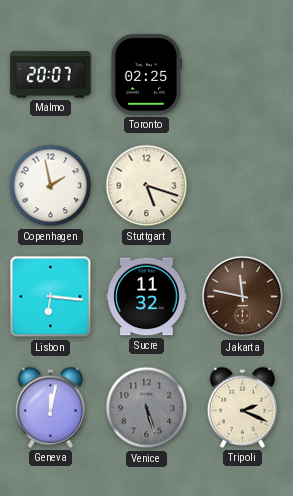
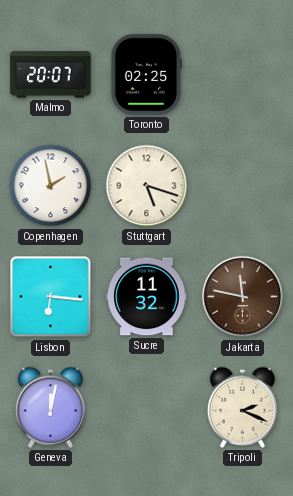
Venice: 5:27 -> none (147, 408)
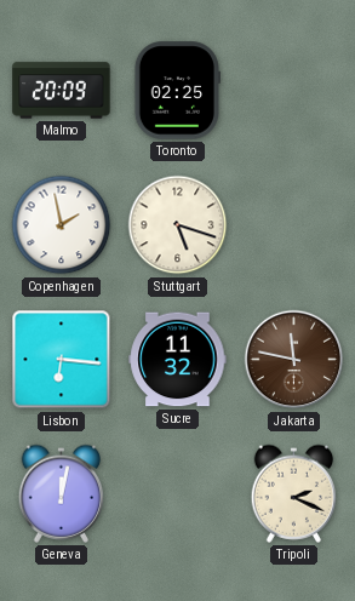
Malmo: 20:07 -> 20:09 (62, 91)
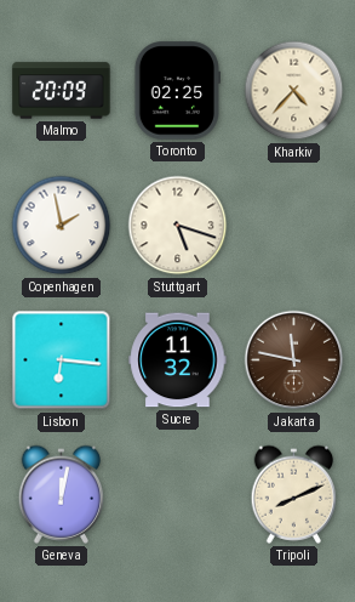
Kharkiv: none -> 4:37 (294, 91)
Tripoli: 2:19 -> 8:11 (294, 494)
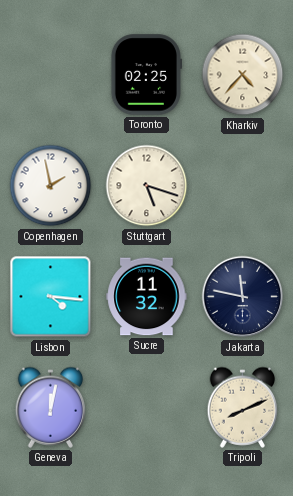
Malmo: 20:09 -> none (62, 91)
Lisbon: 6:16 -> 4:16 (51, 297)
Jakarta dial: brown -> navy (243, 297)
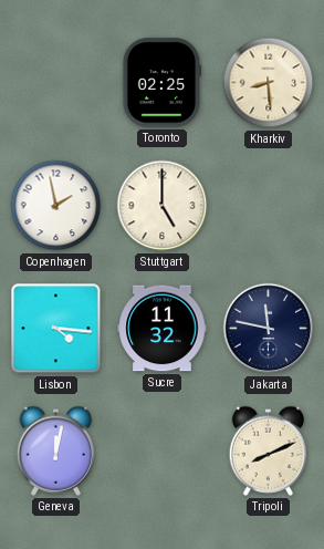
Kharkiv: 4:37 -> 8:29 (269, 83)
Stuttgart: 5:18 -> 5:00 (163, 206)
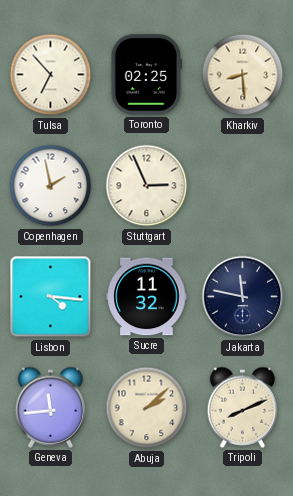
Tulsa: none -> 6:53 (51, 75)
Stuttgart: 5:00 -> 2:56 (147, 186)
Geneva: 12:02 -> 11:44 (51, 407)
Abuja: none -> 2:08 (147, 408)
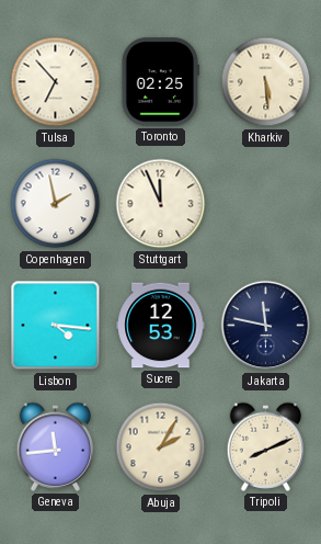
Kharkiv: 8:29 -> 5:29 (266, 82)
Stuttgart: 2:56 -> 11:56 (161, 204)
Sucre: 11:32 -> 12:53 (161, 326)
Abuja: 2:08 -> 2:05 (161, 447)
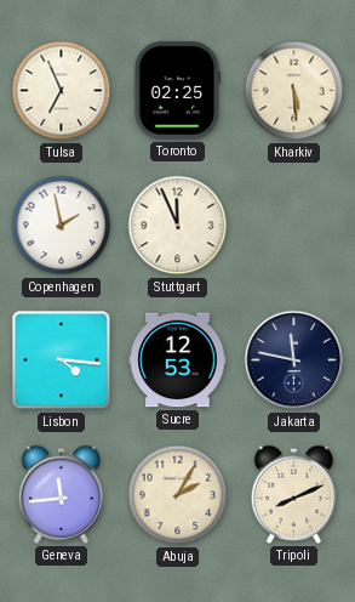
Tulsa: 6:53 -> 6:56 (62, 91)
